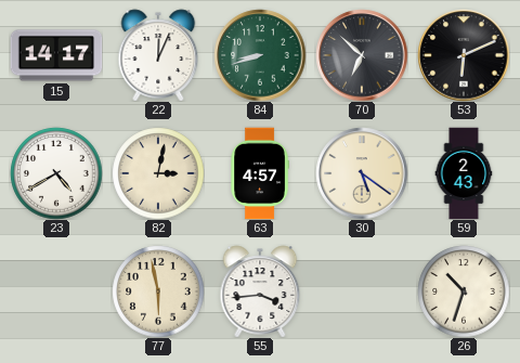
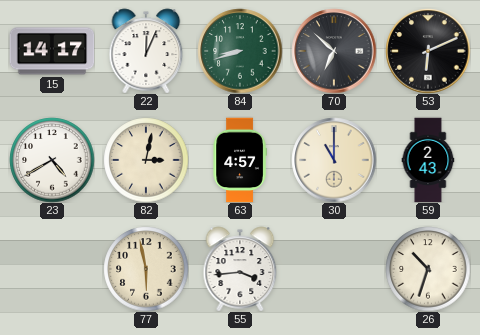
30: 5:21 -> 11:00 (334, 160)
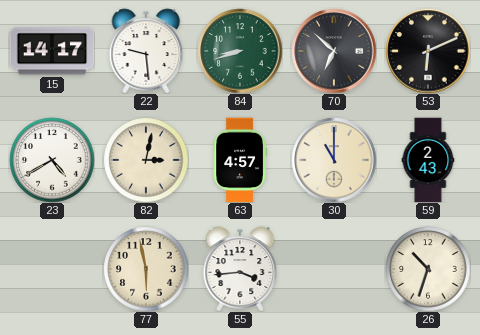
22: 12:04 -> 9:29 (146, 51)
